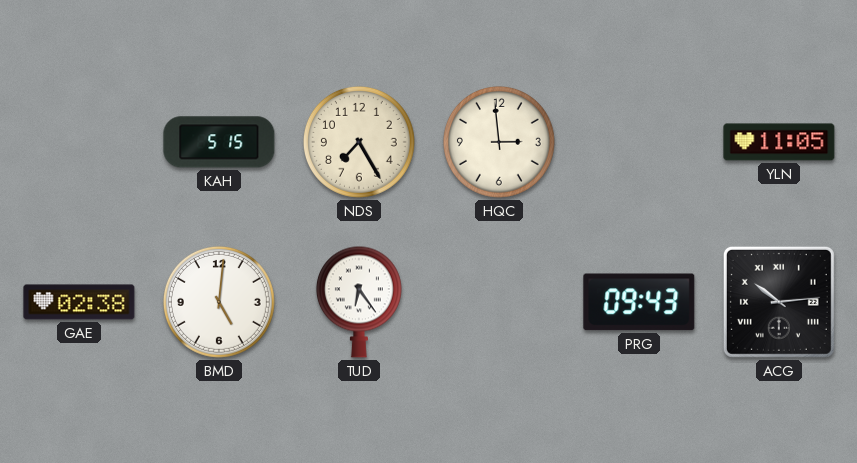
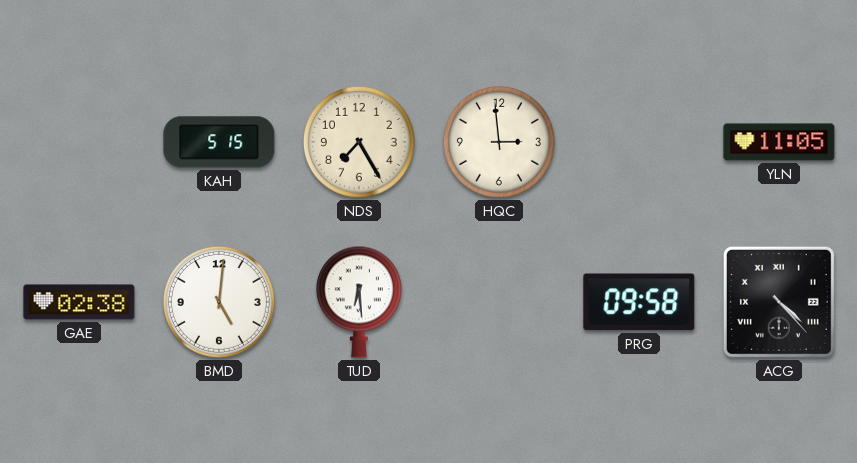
TUD: 6:24 -> 6:29 (359, 302)
PRG: 09:43 -> 09:58 (639, 302)
ACG: 10:14 -> 4:23 (779, 302)
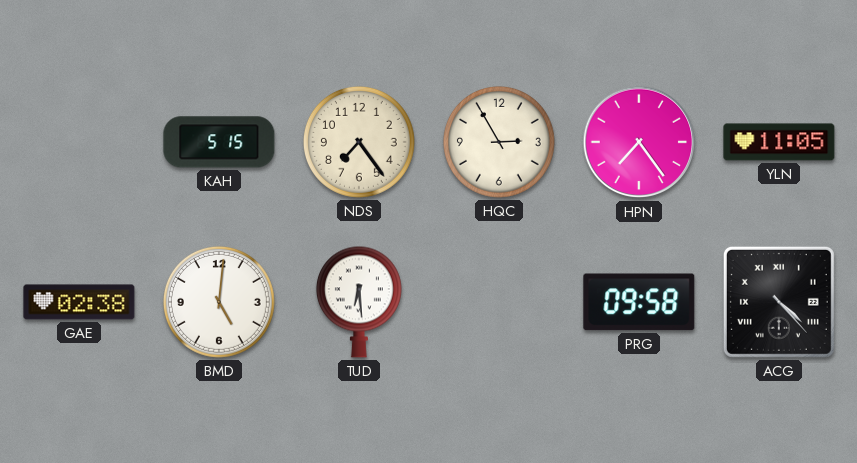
NDS: 7:25 -> 7:24 (359, 142)
HQC: 2:59 -> 2:55 (499, 142)
HPN: none -> 7:24 (639, 142)
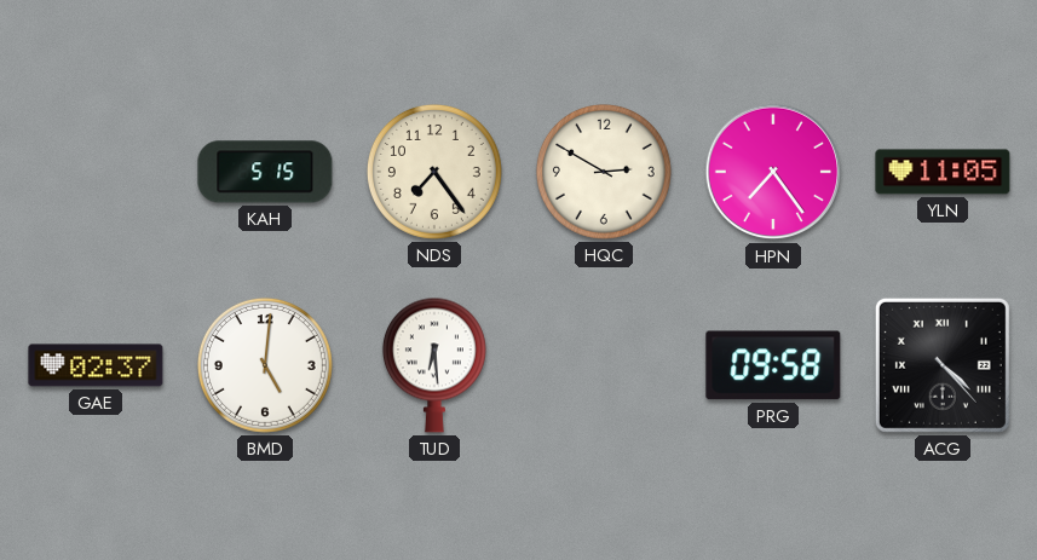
HQC: 2:55 -> 2:50 (604, 172)
GAE: 02:38 -> 02:37 (96, 365)
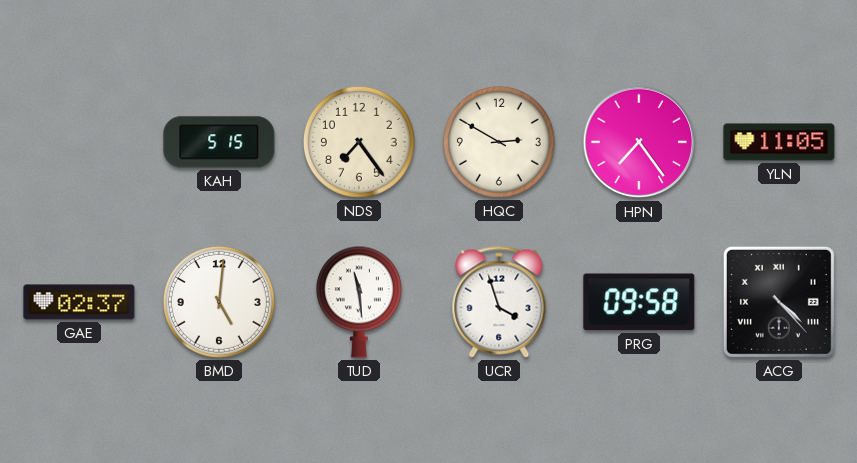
TUD: 6:29 -> 11:29 (359, 302)
UCR: none -> 3:57 (499, 302)
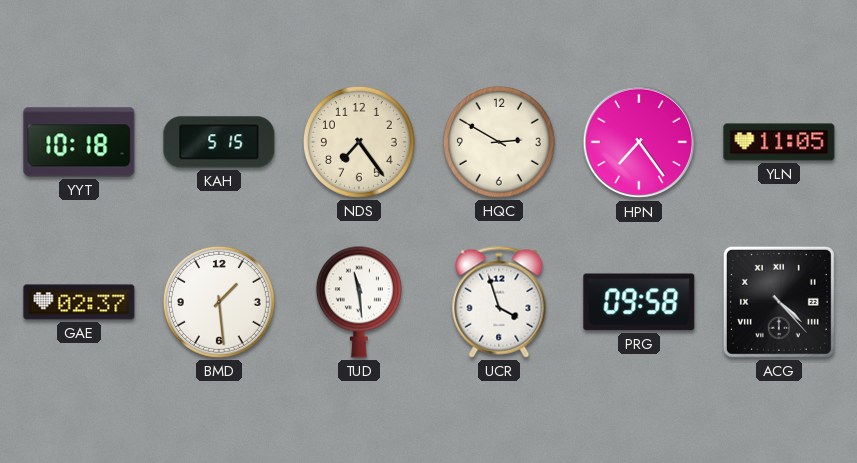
YYT: none -> 10:18 (79, 142)
BMD: 5:01 -> 1:29 (219, 302)
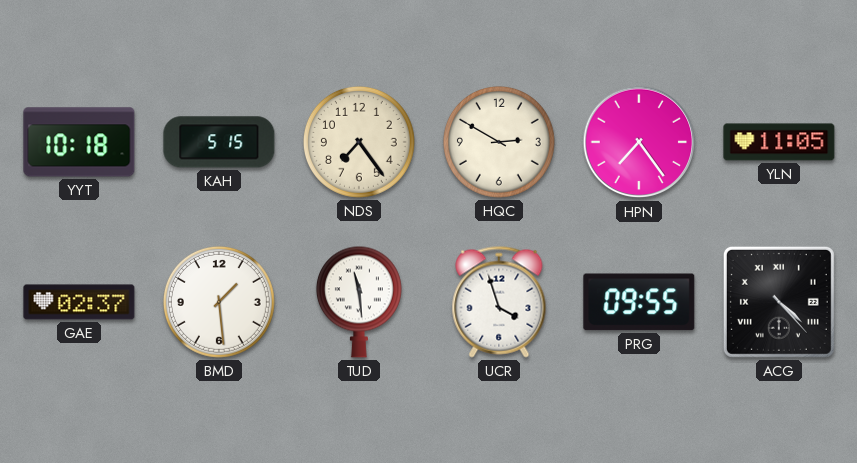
PRG: 09:58 -> 09:55 (639, 302)
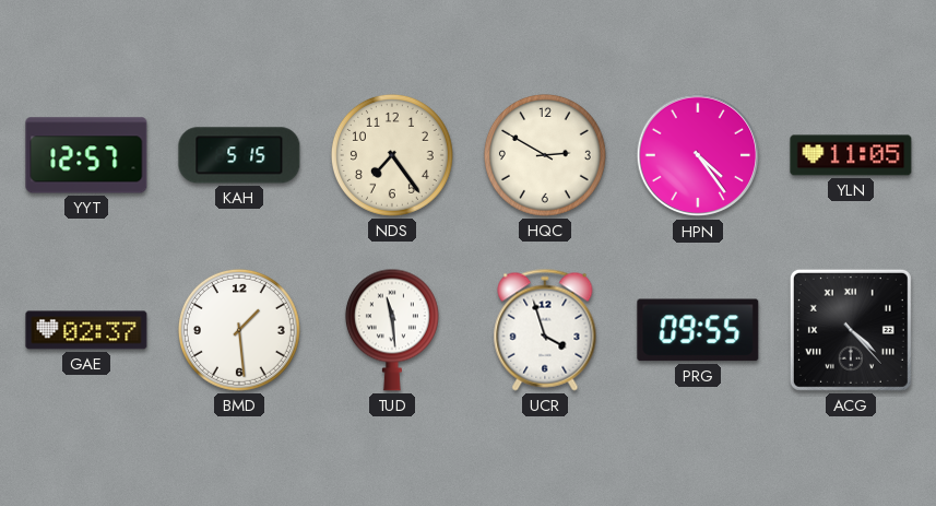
YYT: 10:18 -> 12:57 (86, 155)
HPN: 7:24 -> 4:24 (698, 155)
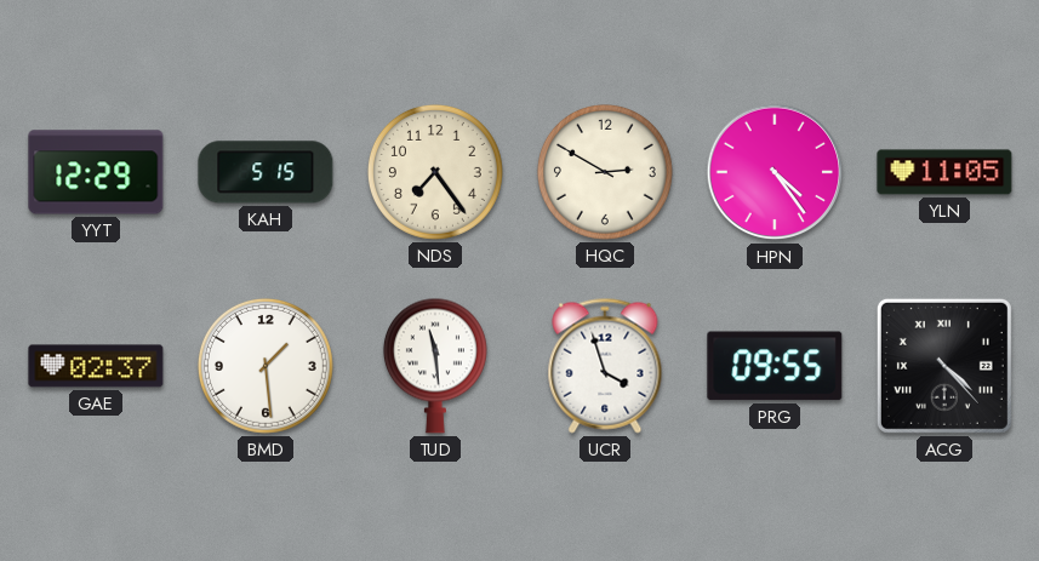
YYT: 12:57 -> 12:29 (96, 172)
